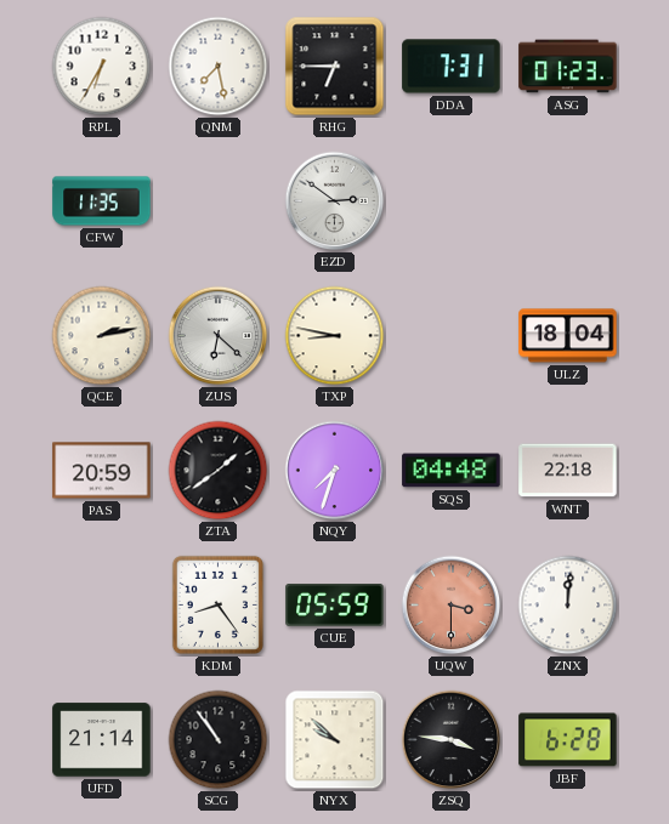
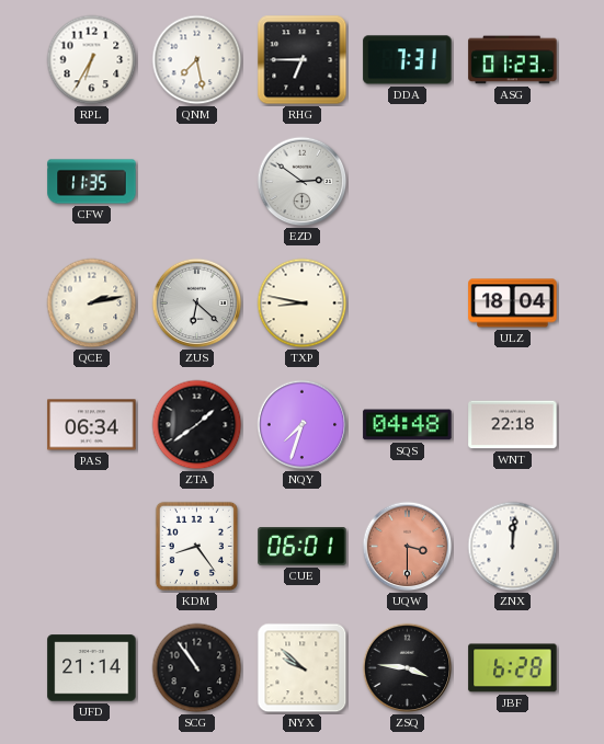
PAS: 20:59 -> 06:34 (92, 425)
CUE: 05:59 -> 06:01 (303, 547)
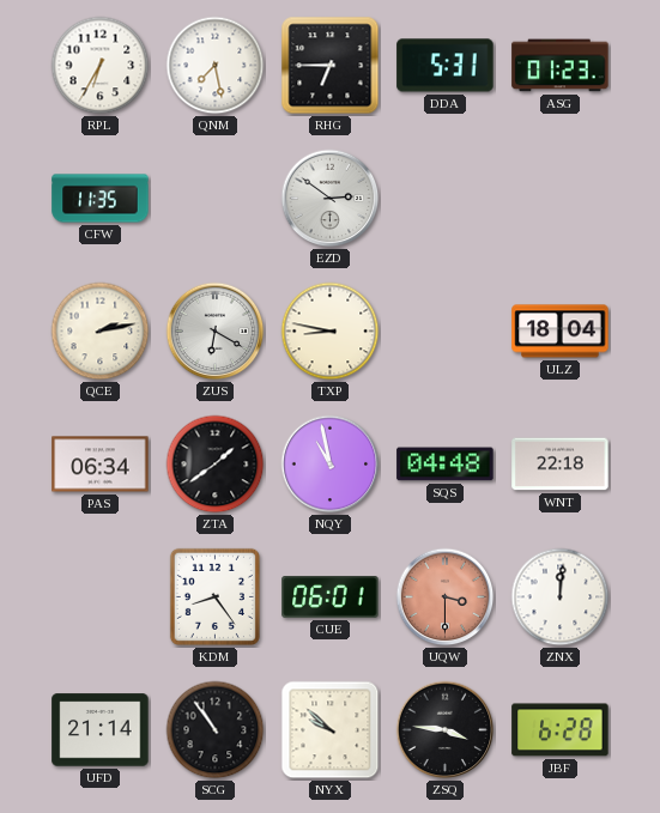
DDA: 7:31 -> 5:31 (446, 66)
ZUS: 6:22 -> 6:20 (216, 332)
NQY: 7:33 -> 10:58 (331, 465)
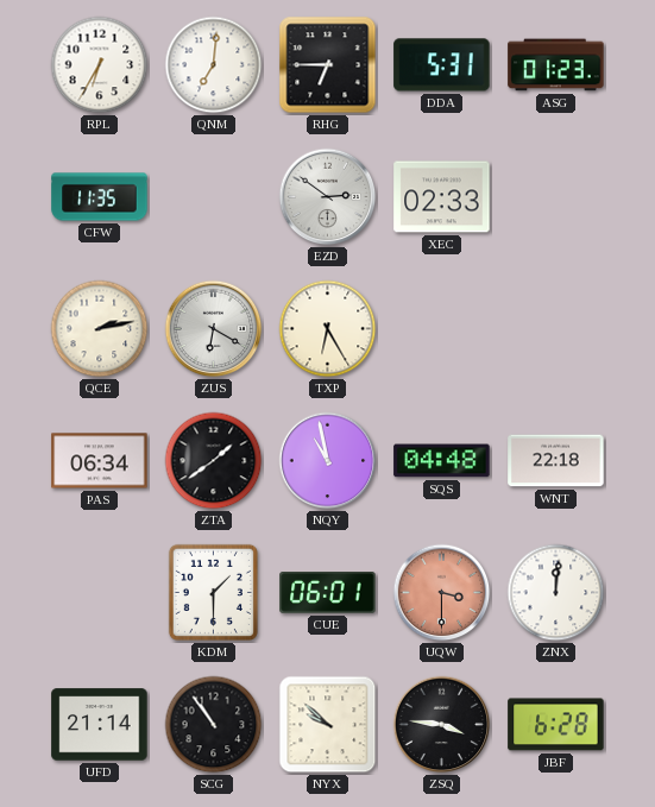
QNM: 7:28 -> 7:01 (214, 65)
XEC: none -> 02:33 (442, 197)
TXP: 8:47 -> 6:25 (328, 329)
ULZ: 18:04 -> none (561, 332)
KDM: 8:24 -> 1:30 (213, 592)
